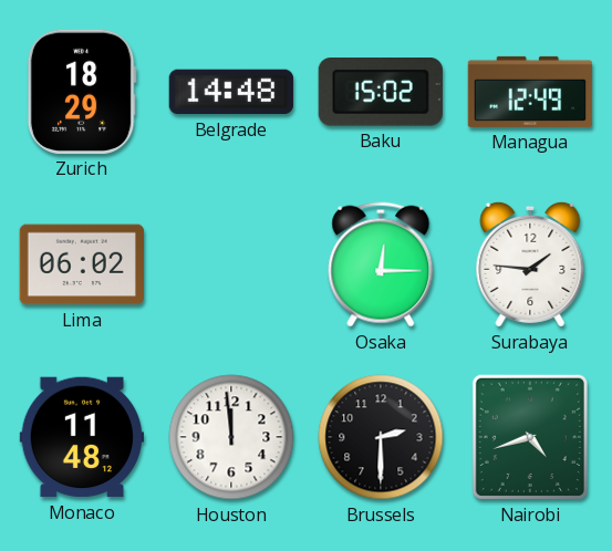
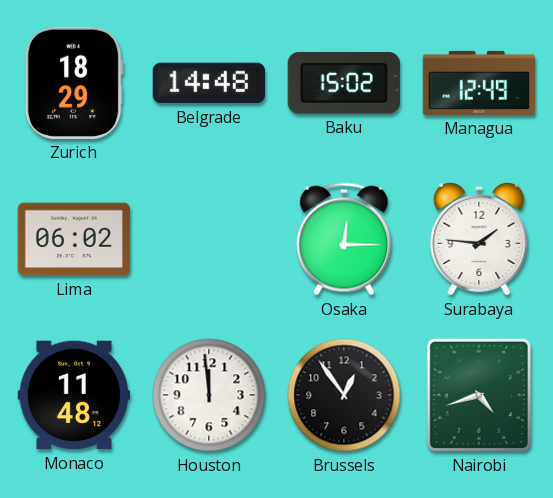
Brussels: 2:30 -> 12:54 (344, 395)
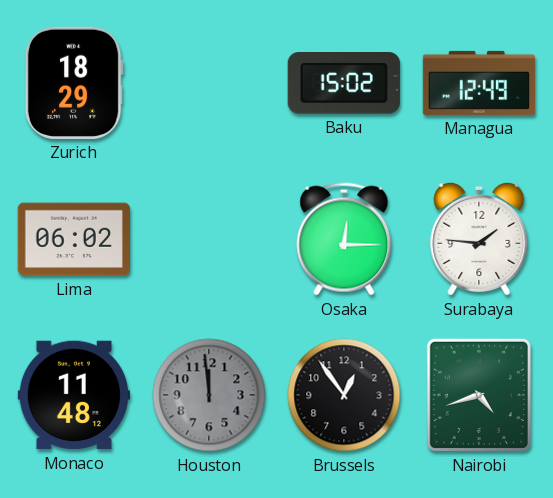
Belgrade: 14:48 -> none (209, 83)
Houston dial: white -> grey (209, 395)
